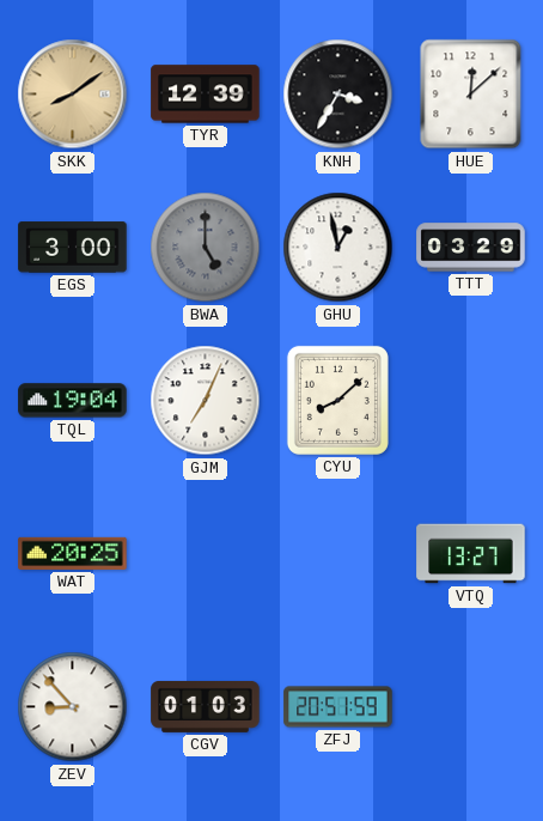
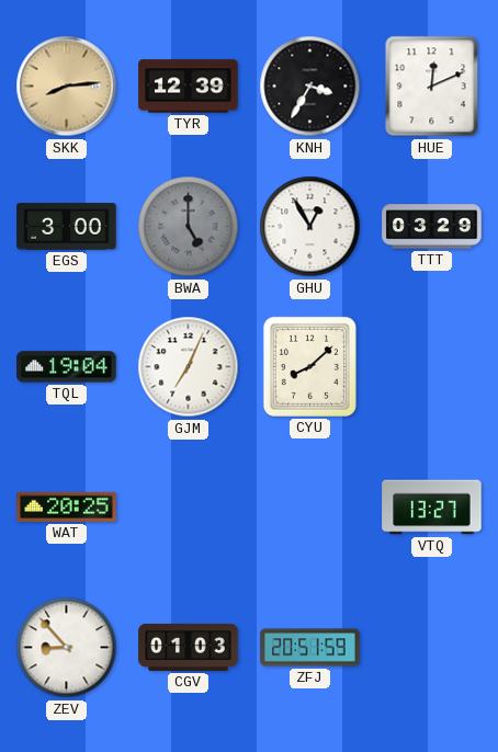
SKK: 8:09 -> 8:14 (67, 87)
HUE: 12:08 -> 12:11 (432, 87)
GHU: 12:58 -> 12:55 (310, 227)
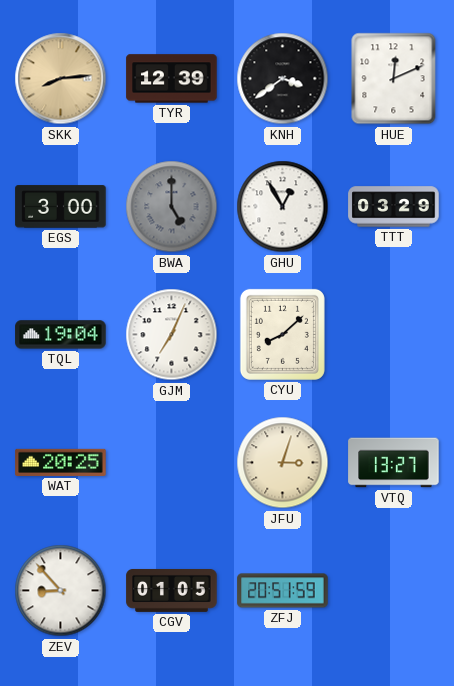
KNH: 3:35 -> 3:39 (283, 79)
JFU: none -> 3:03 (283, 463)
CGV: 01:03 -> 01:05 (172, 590)
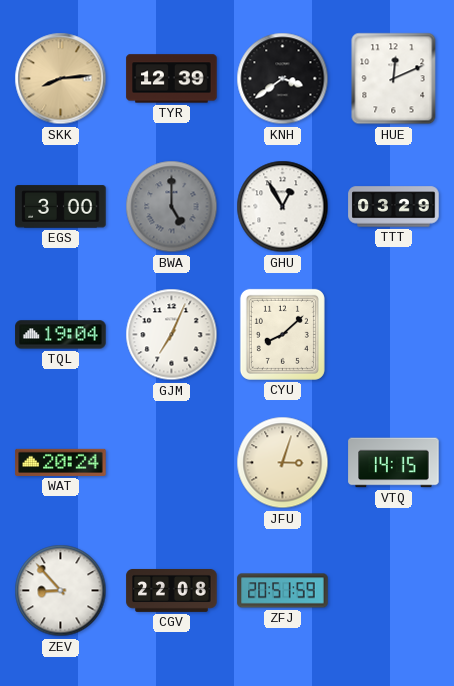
WAT: 20:25 -> 20:24 (61, 462)
VTQ: 13:27 -> 14:15 (394, 463)
CGV: 01:05 -> 22:08 (172, 590)
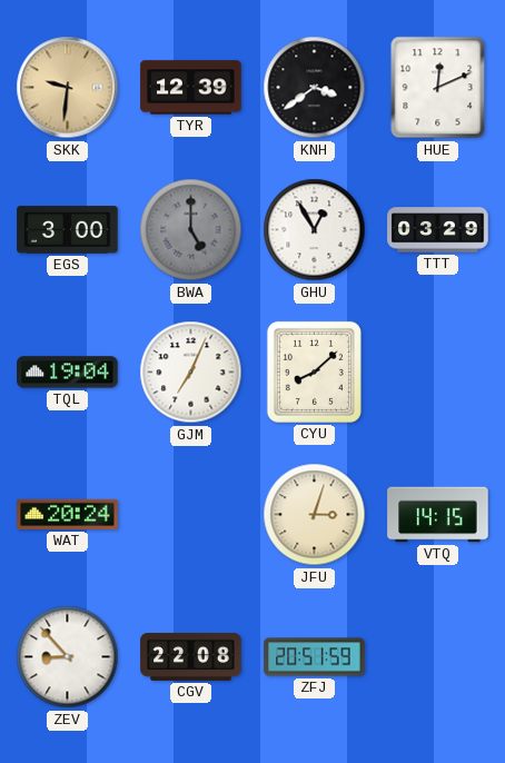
SKK: 8:14 -> 9:31 (68, 88)
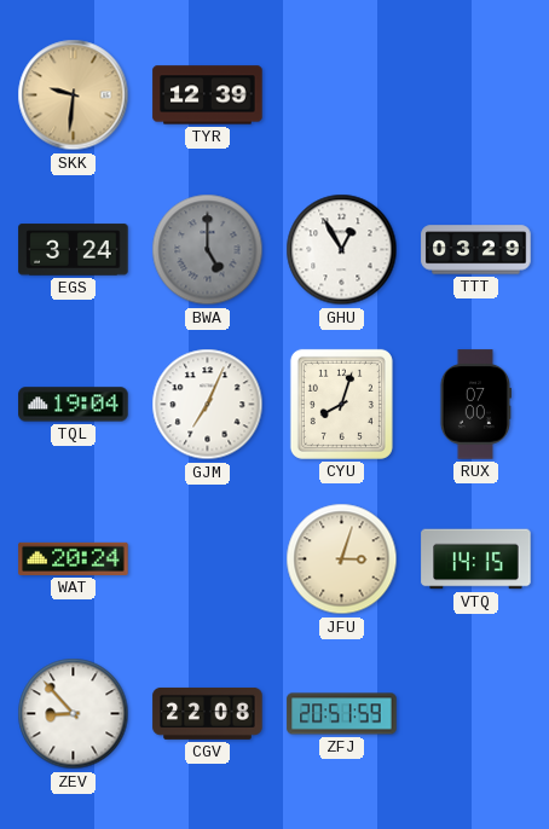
KNH: 3:39 -> none (315, 88)
HUE: 12:11 -> none (438, 88)
EGS: 3:00 -> 3:24 (74, 250)
CYU: 8:08 -> 8:03 (341, 404)
RUX: none -> 07:00 (474, 405)
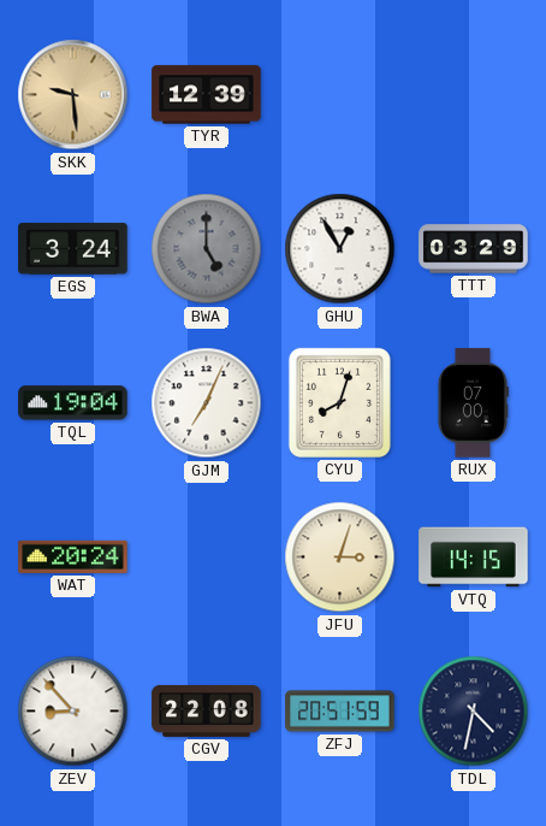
SKK: 9:31 -> 9:29 (73, 95)
TDL: none -> 4:32 (474, 712)
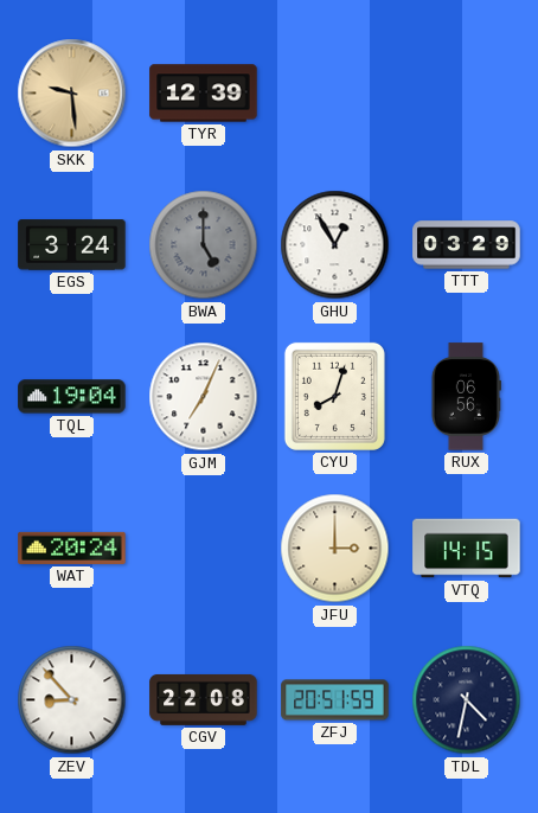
RUX: 07:00 -> 06:56 (465, 397)
JFU: 3:03 -> 3:00 (335, 549)
